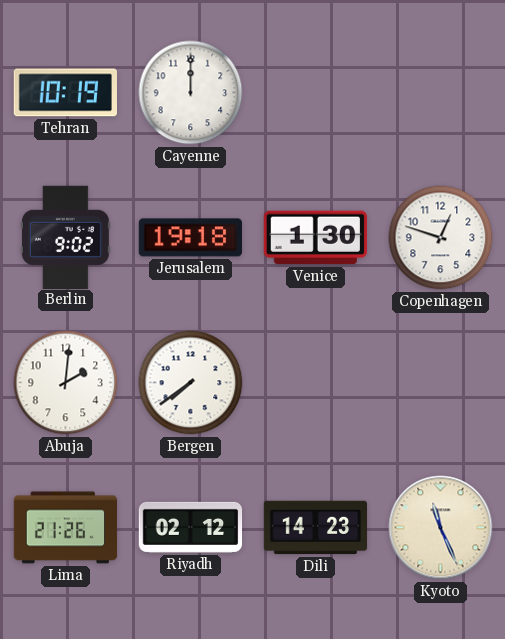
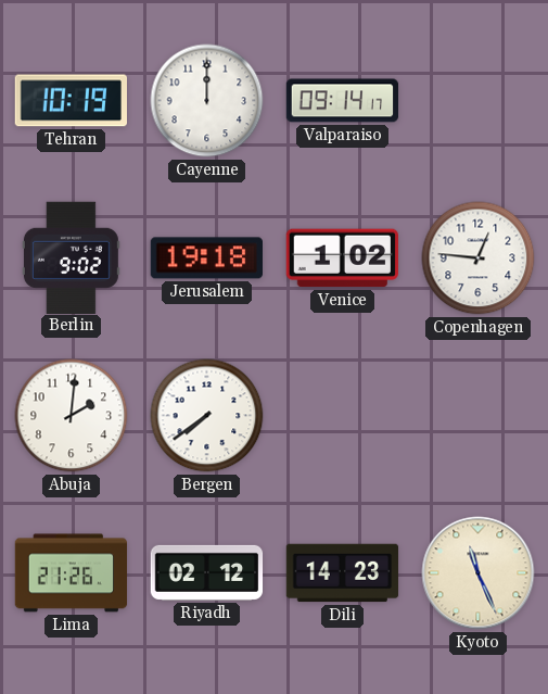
Valparaiso: none -> 09:14 (343, 101)
Venice: 1:30 -> 1:02 (342, 258)
Copenhagen: 12:48 -> 12:46 (479, 258)
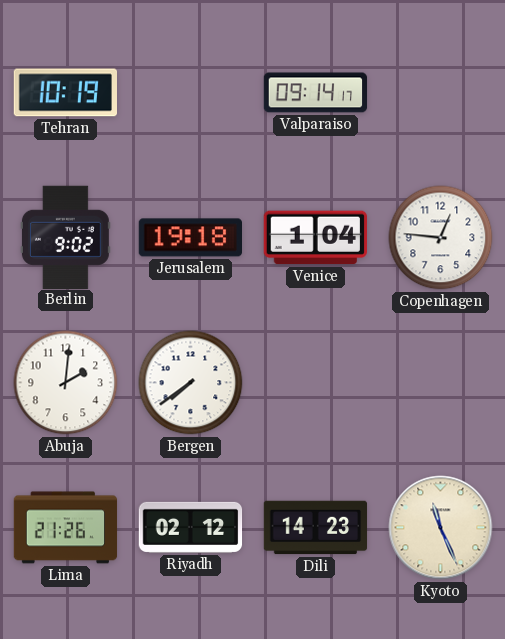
Cayenne: 12:00 -> none (207, 101)
Venice: 1:02 -> 1:04 (315, 238)
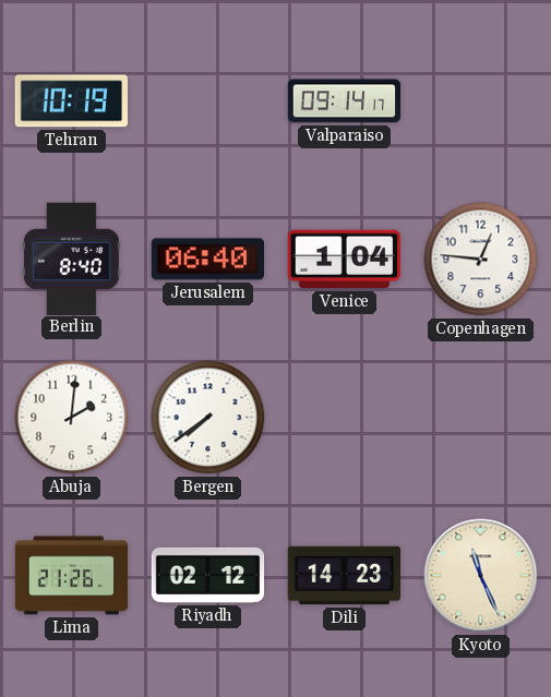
Berlin: 9:02 -> 8:40 (71, 259)
Jerusalem: 19:18 -> 06:40 (207, 260)
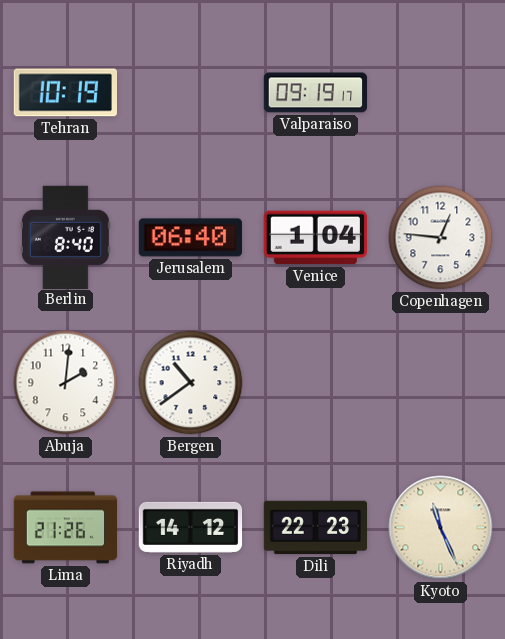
Valparaiso: 09:14 -> 09:19 (316, 93)
Bergen: 7:39 -> 10:39 (191, 383)
Riyadh: 02:12 -> 14:12 (191, 527)
Dili: 14:23 -> 22:23 (316, 528)
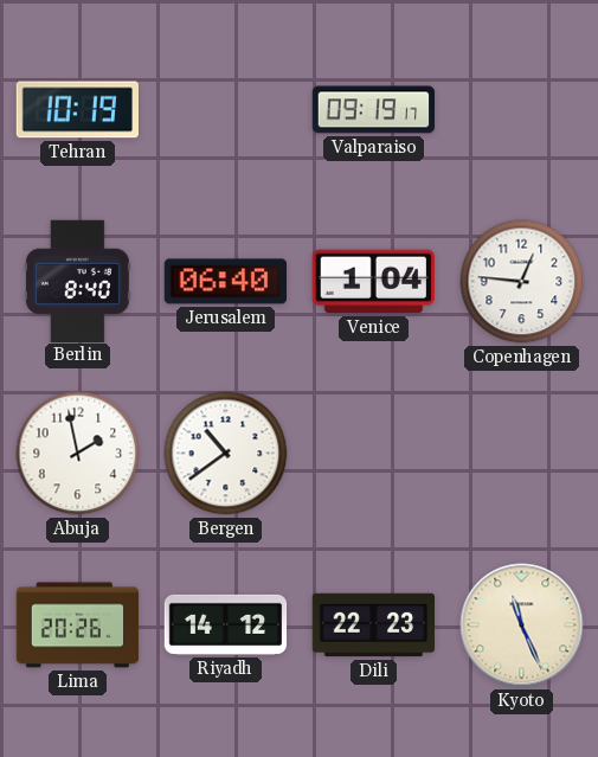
Abuja: 2:01 -> 1:58 (78, 454)
Lima: 21:26 -> 20:26 (78, 626)
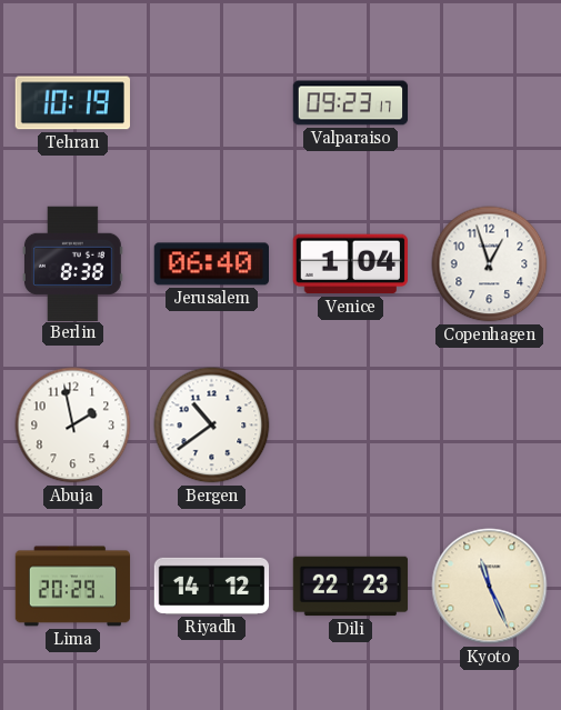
Valparaiso: 09:19 -> 09:23 (351, 103)
Berlin: 8:40 -> 8:38 (72, 263)
Copenhagen: 12:46 -> 12:57 (490, 264)
Lima: 20:26 -> 20:29 (73, 587)
